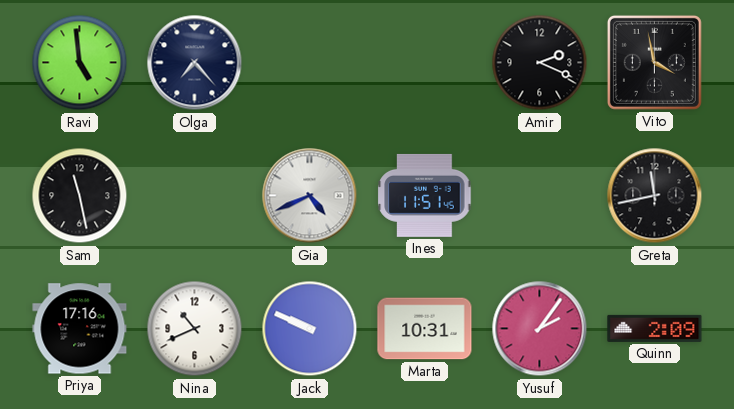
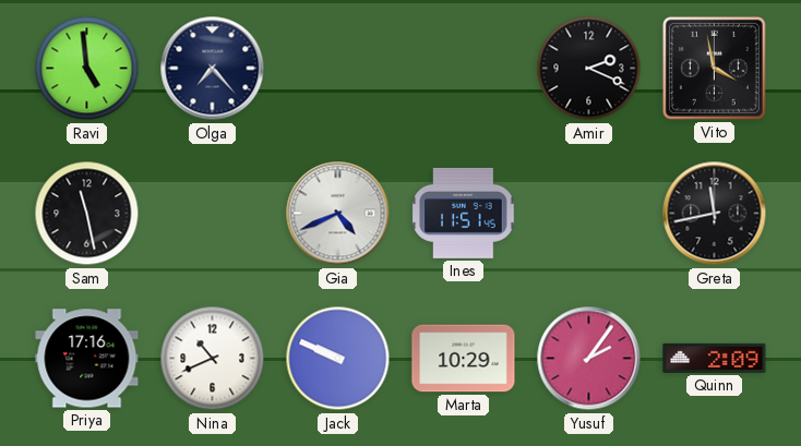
Marta: 10:31 -> 10:29 (464, 359)
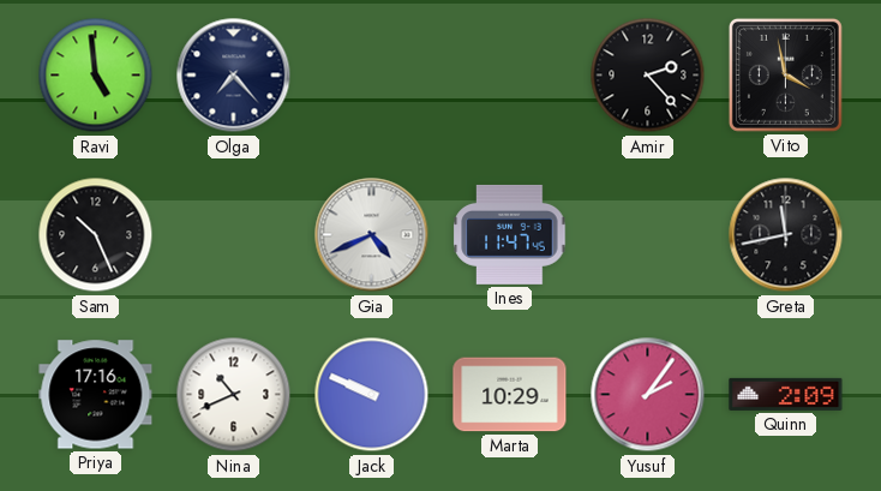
Amir: 2:19 -> 2:23 (648, 76)
Sam: 11:28 -> 10:26 (96, 235)
Ines: 11:51 -> 11:47 (510, 234)
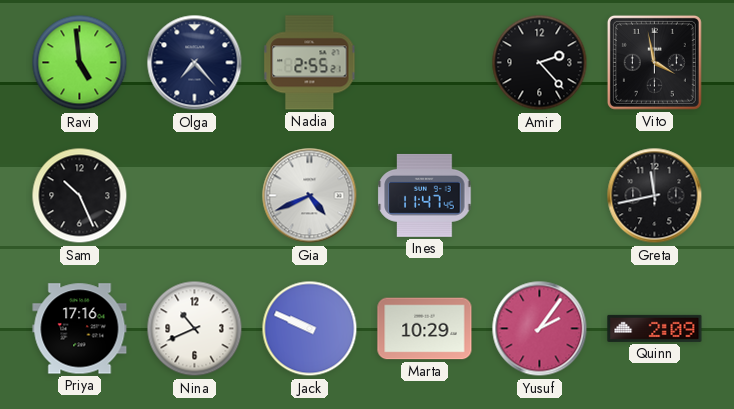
Nadia: none -> 2:55 (310, 63)
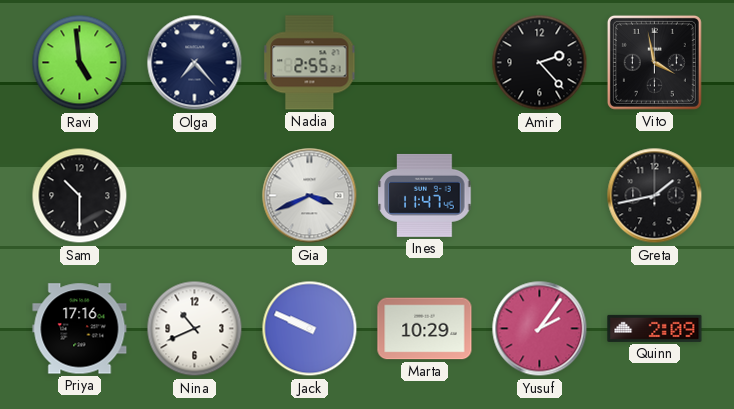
Sam: 10:26 -> 10:30 (80, 196)
Gia: 4:41 -> 3:41 (310, 196)
Greta: 11:43 -> 1:43 (655, 196)
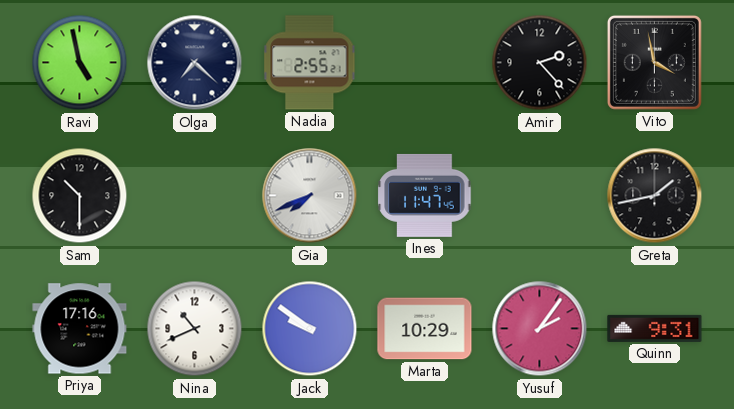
Ravi: 4:59 -> 4:58 (80, 63)
Olga: 7:23 -> 7:22 (195, 63)
Gia: 3:41 -> 7:41 (310, 196)
Jack: 9:49 -> 9:51 (310, 329)
Quinn: 2:09 -> 9:31 (655, 328)
